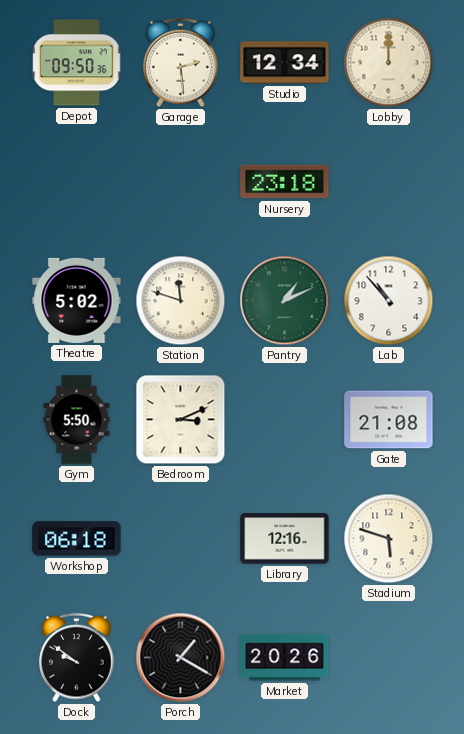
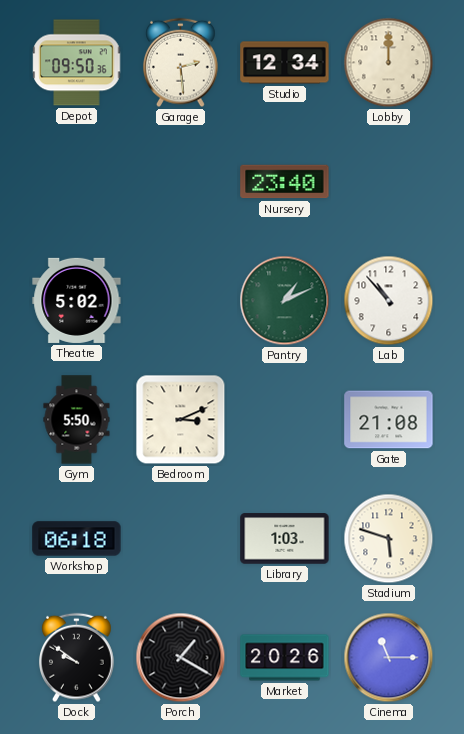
Nursery: 23:18 -> 23:40 (285, 182)
Station: 11:48 -> none (181, 301)
Library: 12:16 -> 1:03 (285, 539)
Cinema: none -> 11:15 (389, 658)
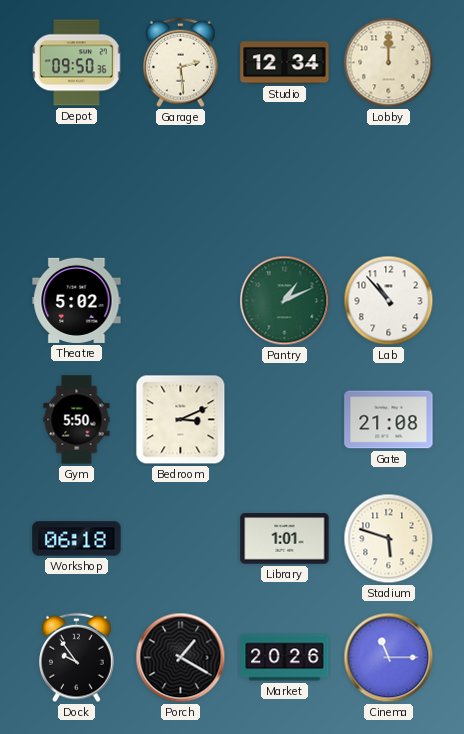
Nursery: 23:40 -> none (285, 182)
Library: 1:03 -> 1:01 (285, 539)
Dock: 9:51 -> 9:54 (77, 658)
